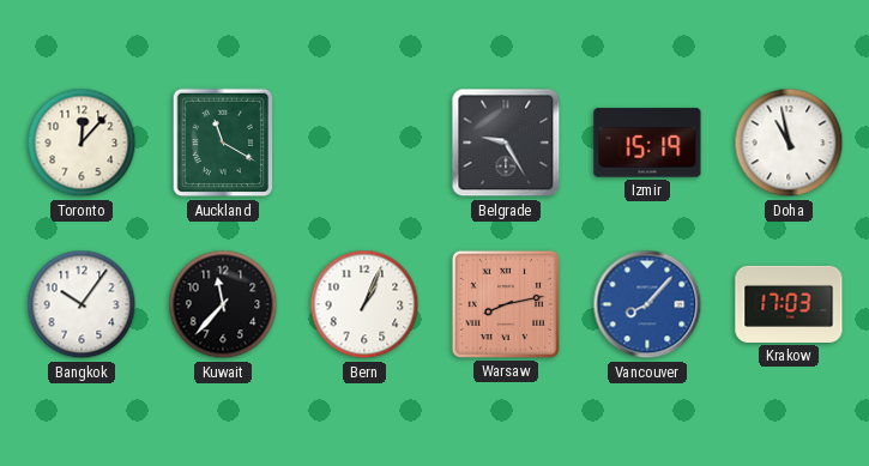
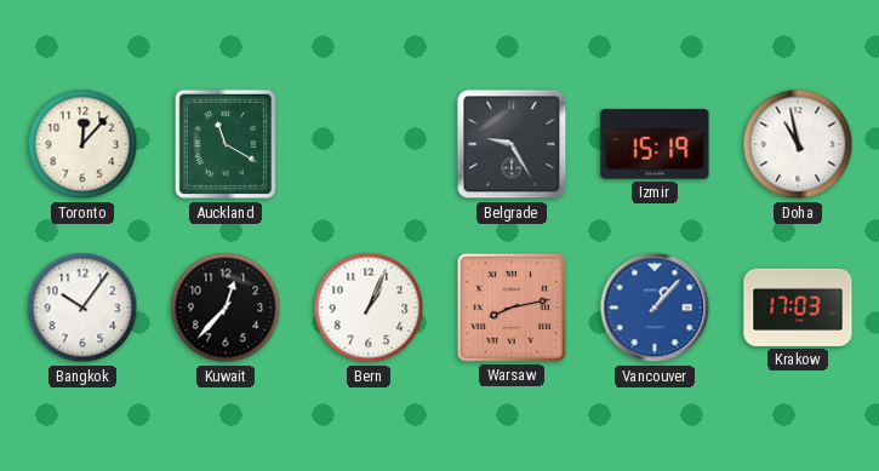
Kuwait: 11:37 -> 12:37 (226, 308)
Vancouver: 8:07 -> 1:07 (655, 308)
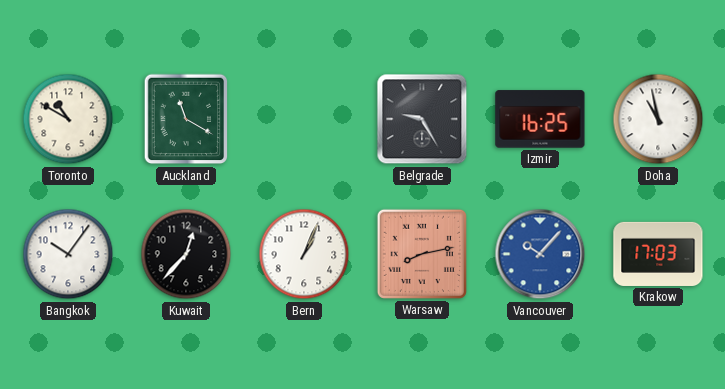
Toronto: 12:07 -> 10:50 (68, 119)
Izmir: 15:19 -> 16:25 (540, 119)
Vancouver: 1:07 -> 10:07 (540, 254)
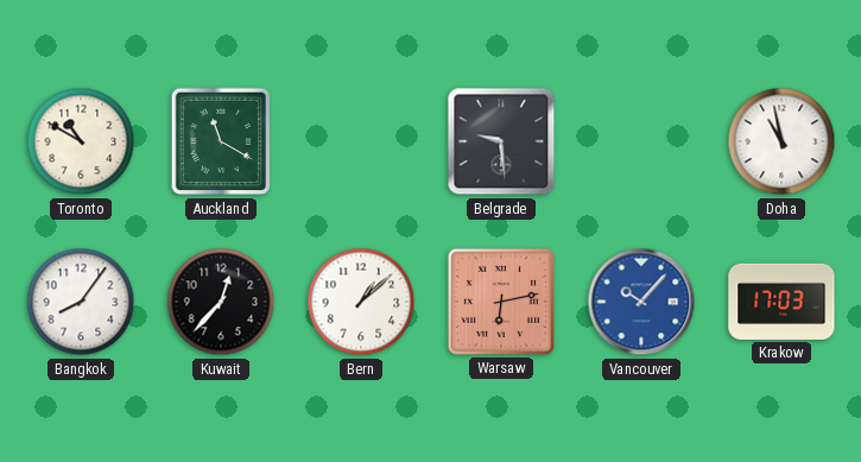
Belgrade: 9:25 -> 9:29 (501, 141)
Izmir: 16:25 -> none (540, 119)
Bangkok: 10:06 -> 8:06 (81, 302)
Bern: 1:04 -> 1:08 (361, 302)
Warsaw: 8:13 -> 6:13 (501, 302)
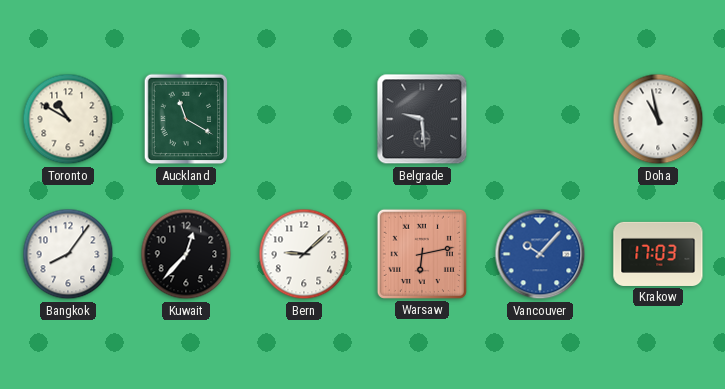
Bern: 1:08 -> 9:08 (304, 254)
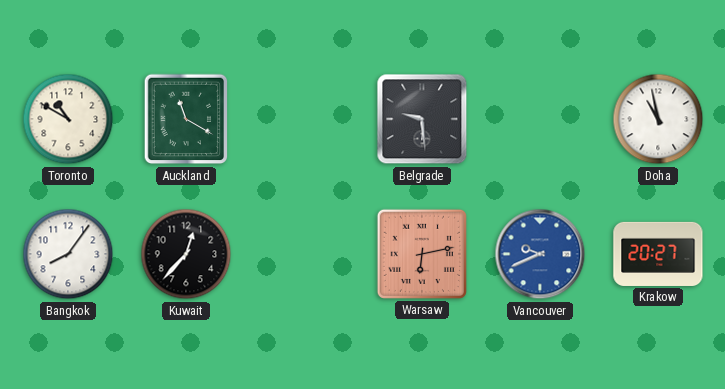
Bern: 9:08 -> none (304, 254)
Vancouver: 10:07 -> 9:41 (540, 254)
Krakow: 17:03 -> 20:27 (658, 254)
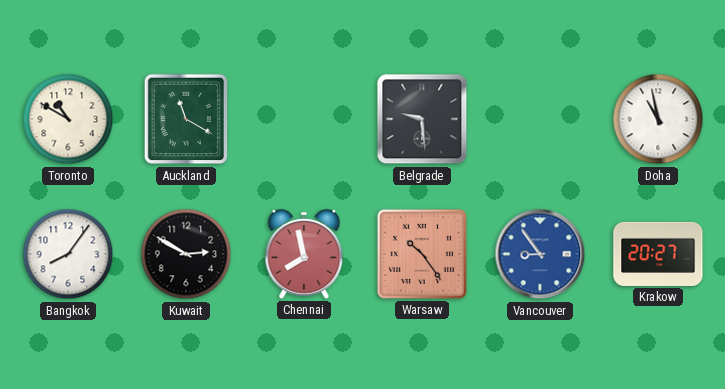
Kuwait: 12:37 -> 2:50 (186, 254)
Chennai: none -> 7:58 (304, 254)
Warsaw: 6:13 -> 10:24 (422, 254)
Vancouver: 9:41 -> 8:54 (540, 254)
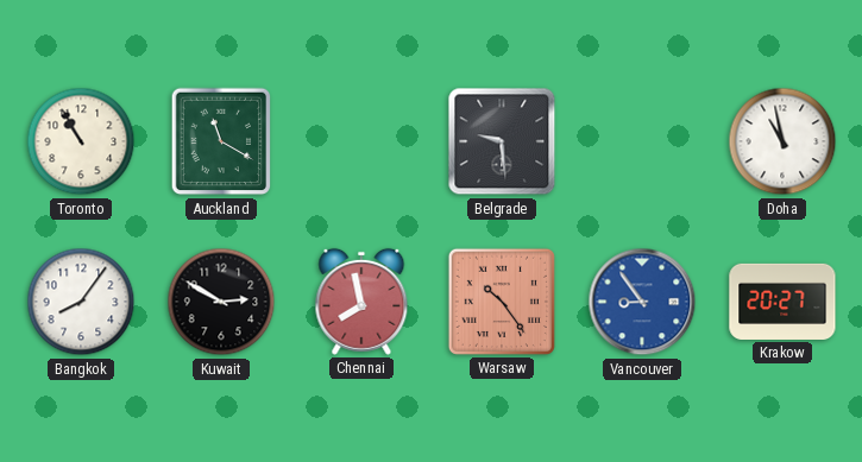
Toronto: 10:50 -> 10:55 (81, 141)
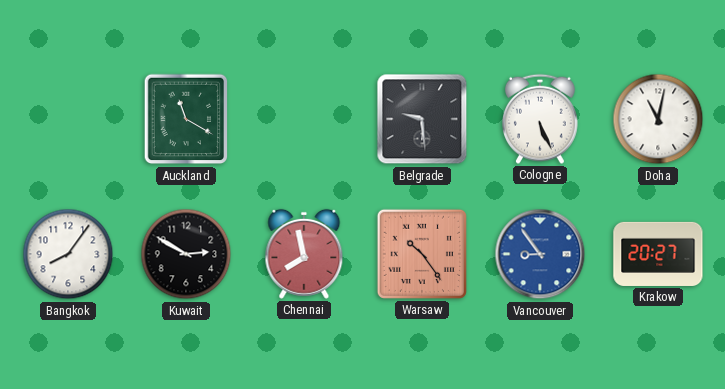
Toronto: 10:55 -> none (81, 141)
Cologne: none -> 5:26 (541, 119)
Doha: 10:58 -> 11:02 (658, 119)
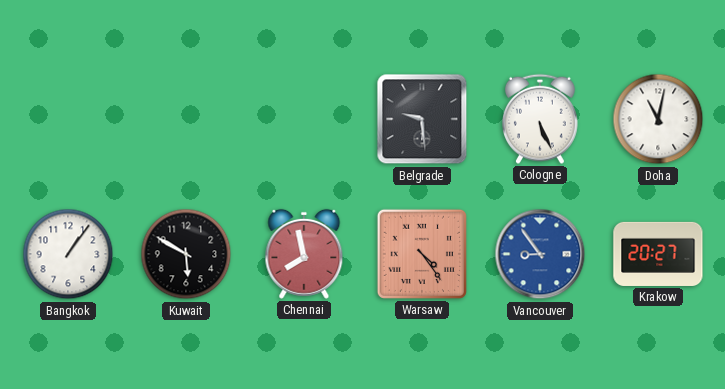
Auckland: 11:20 -> none (186, 119)
Bangkok: 8:06 -> 1:06 (68, 254)
Kuwait: 2:50 -> 5:50 (186, 254)
Warsaw: 10:24 -> 4:24 (422, 254)
